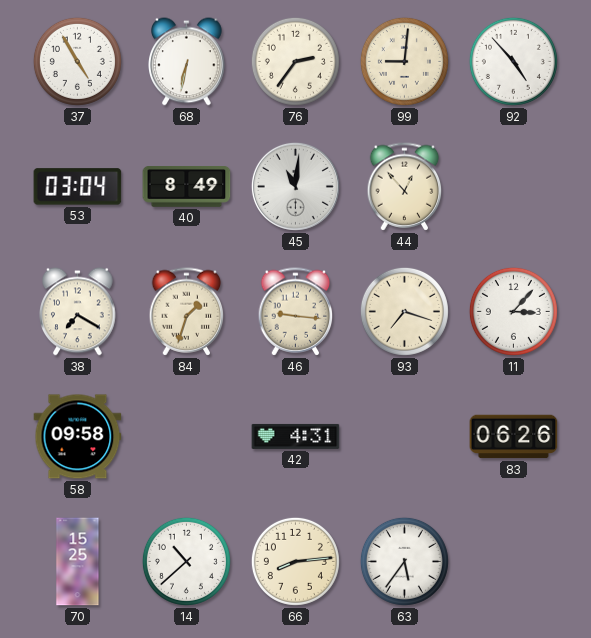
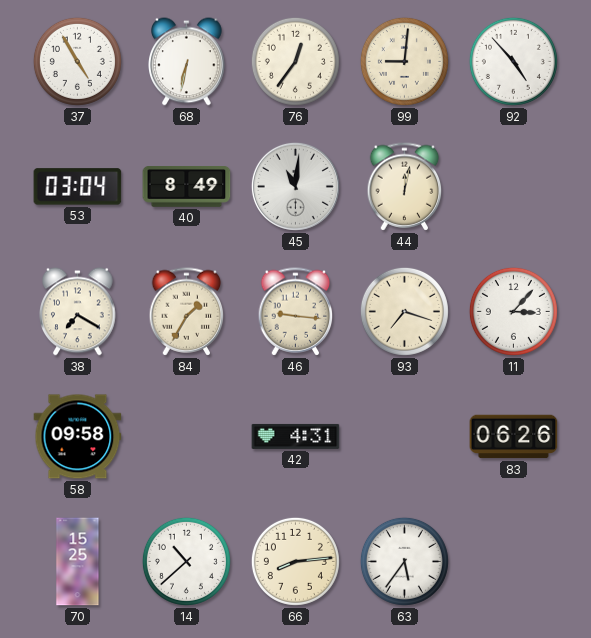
76: 2:36 -> 12:36 (295, 61)
44: 12:53 -> 12:02 (405, 187)
84: 1:33 -> 1:35 (187, 312)
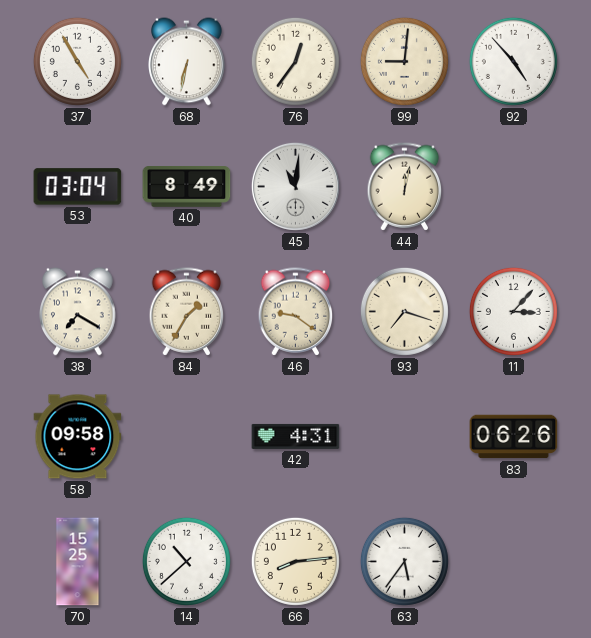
46: 9:16 -> 9:21 (296, 312)
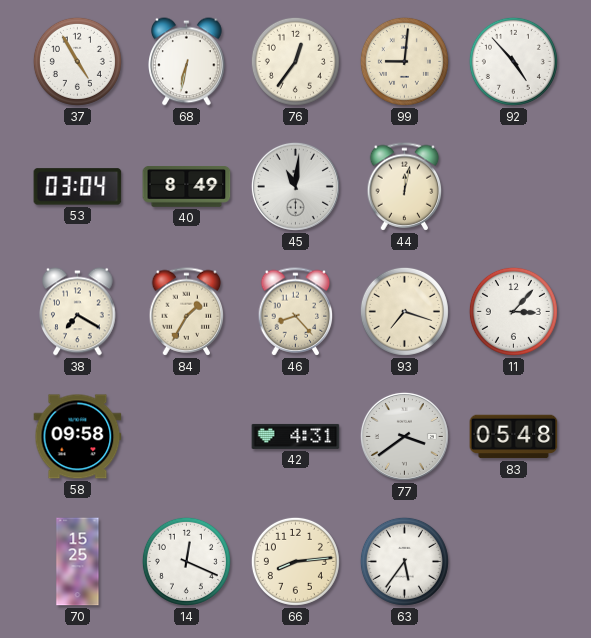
46: 9:21 -> 8:23 (296, 312)
77: none -> 3:39 (404, 436)
83: 06:26 -> 05:48 (514, 437)
14: 10:38 -> 12:19 (186, 561)
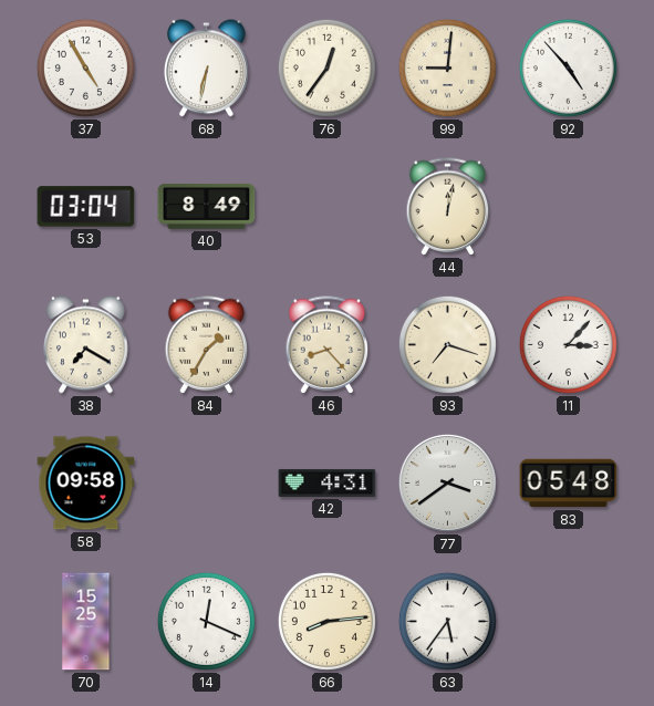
45: 11:01 -> none (295, 186)
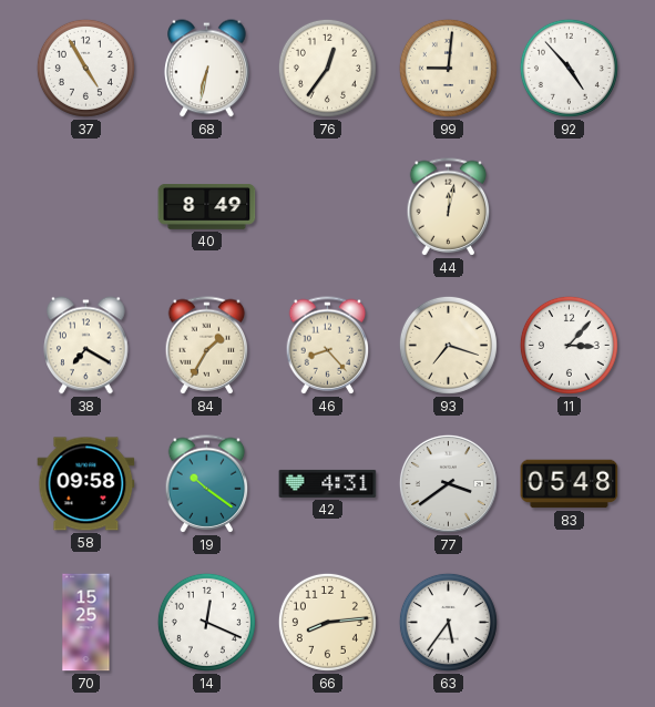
53: 03:04 -> none (86, 207)
19: none -> 10:21 (207, 484)
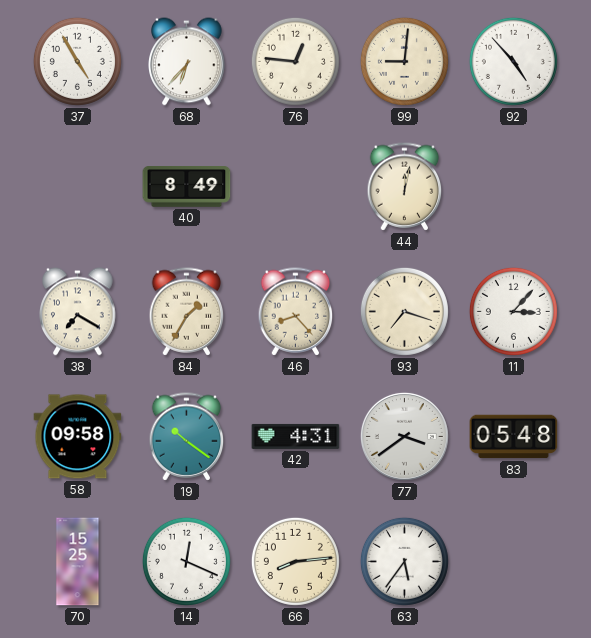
68: 6:32 -> 6:37 (187, 62)
76: 12:36 -> 12:46 (295, 61)
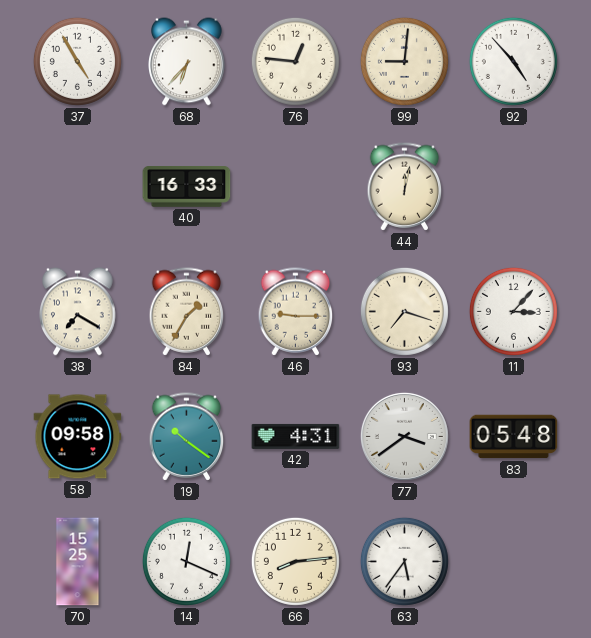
40: 8:49 -> 16:33 (187, 187)
46: 8:23 -> 9:15 (296, 312)
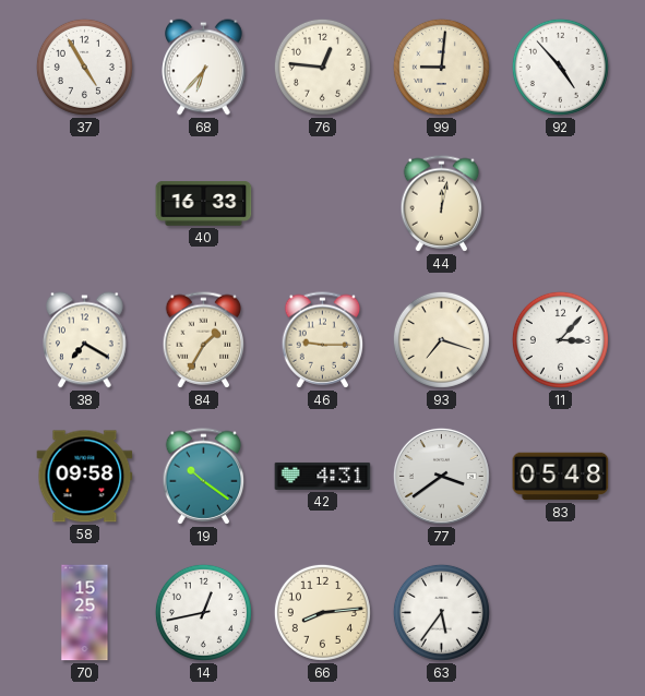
14: 12:19 -> 12:43 (203, 612)
